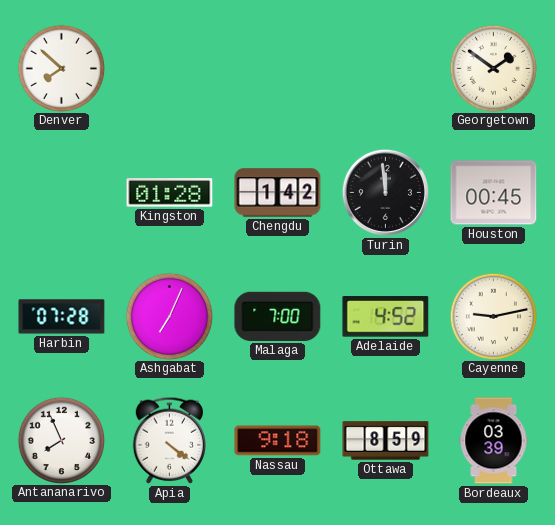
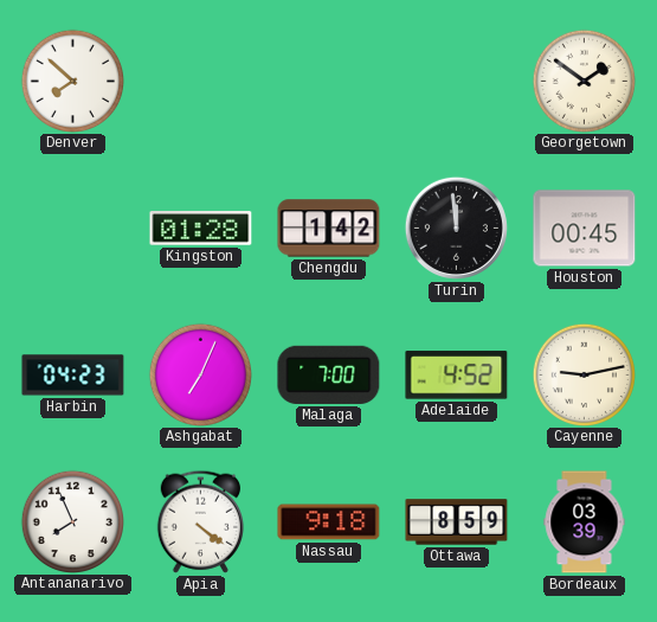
Harbin: 07:28 -> 04:23 (73, 376)
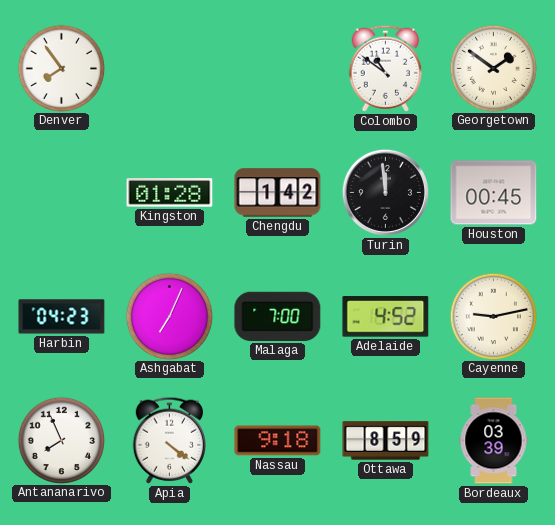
Denver: 7:52 -> 7:54 (61, 68)
Colombo: none -> 10:51 (385, 68)
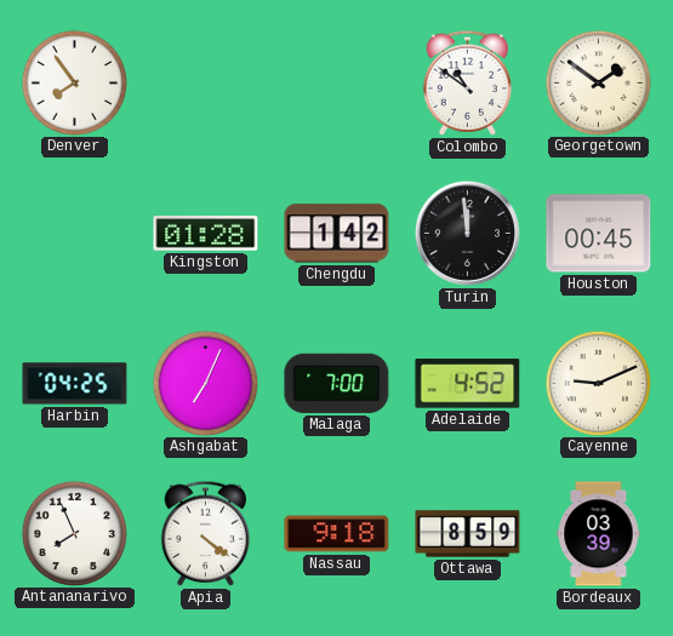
Harbin: 04:23 -> 04:25 (75, 384)
Cayenne: 9:13 -> 9:11 (598, 383)
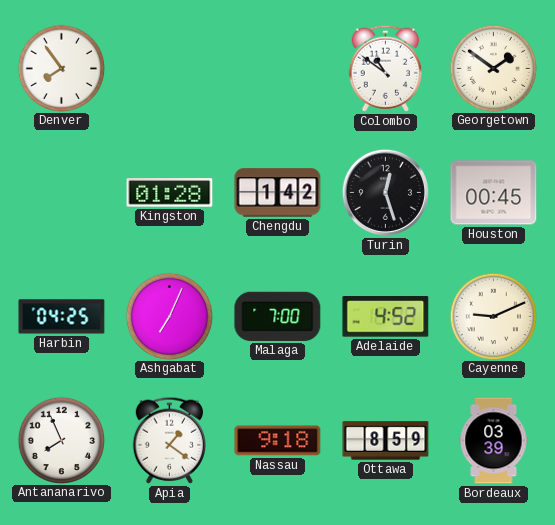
Turin: 11:59 -> 12:27 (385, 192)
Apia: 4:21 -> 1:21 (169, 440)
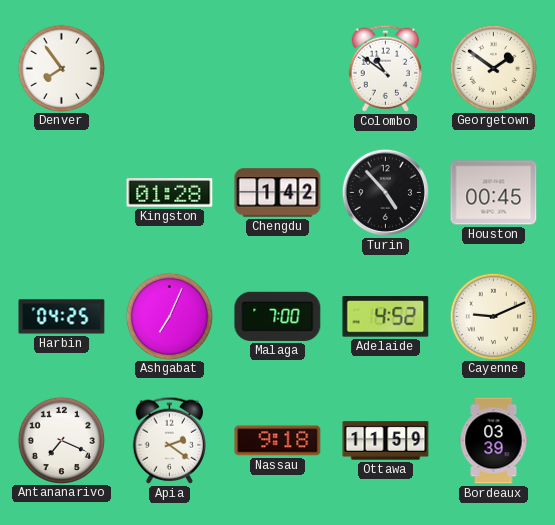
Turin: 12:27 -> 4:53 (385, 192)
Antananarivo: 7:56 -> 7:19 (61, 440)
Apia: 1:21 -> 2:21 (169, 440)
Ottawa: 8:59 -> 11:59 (386, 441)
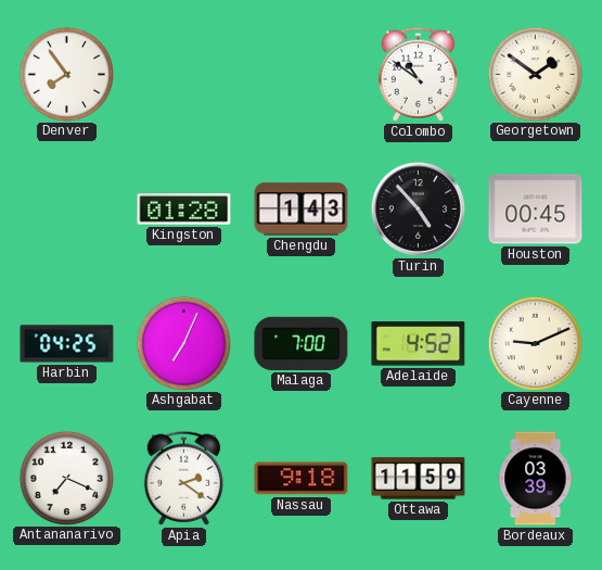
Chengdu: 1:42 -> 1:43 (302, 210)
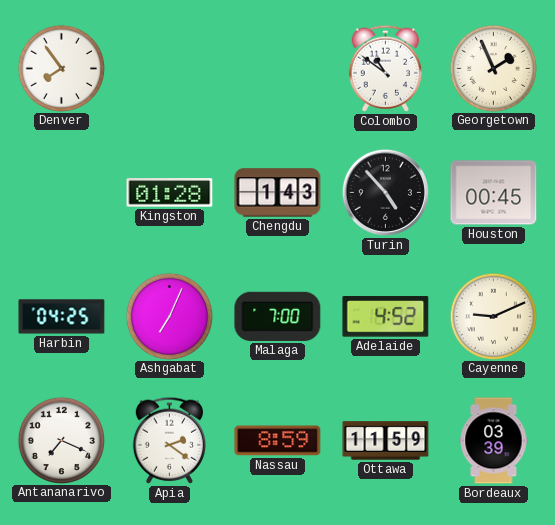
Georgetown: 1:51 -> 1:56 (493, 68)
Nassau: 9:18 -> 8:59 (278, 441)
